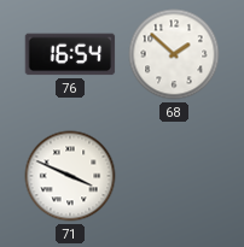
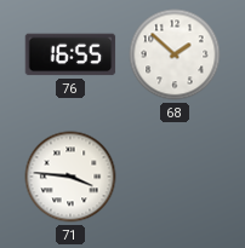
76: 16:54 -> 16:55 (70, 54)
71: 3:49 -> 3:46 (70, 177)
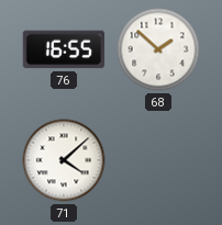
71: 3:46 -> 4:08 (64, 160)
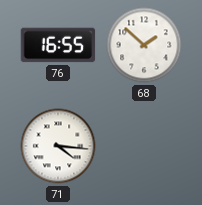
71: 4:08 -> 4:16 (58, 146)
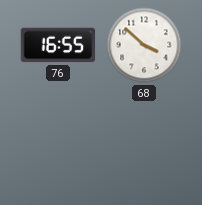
68: 1:52 -> 3:52 (144, 45)
71: 4:16 -> none (58, 146)
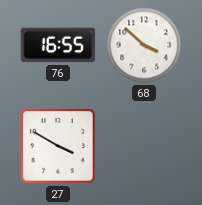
27: none -> 3:50 (58, 146)
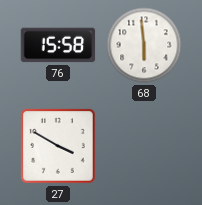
76: 16:55 -> 15:58 (58, 45)
68: 3:52 -> 5:59 (144, 45)
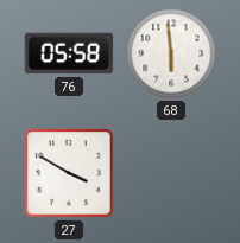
76: 15:58 -> 05:58 (69, 53)
